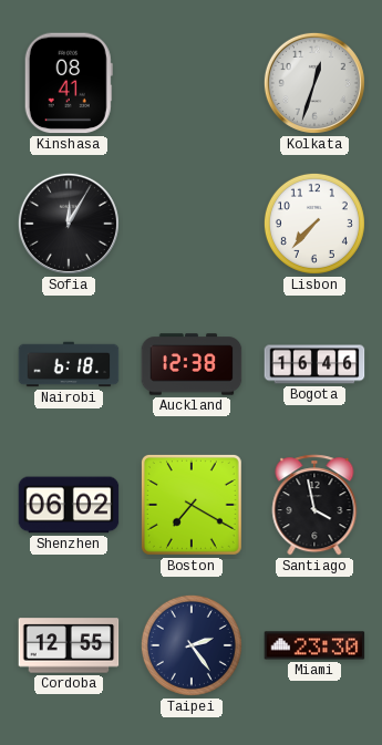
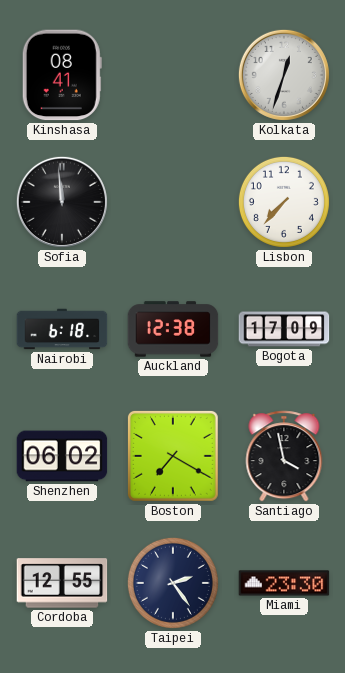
Sofia: 12:05 -> 11:59 (62, 202)
Bogota: 16:46 -> 17:09 (284, 329)
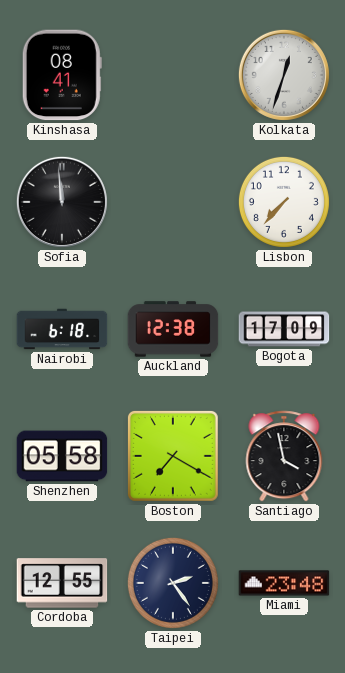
Shenzhen: 06:02 -> 05:58 (62, 456)
Miami: 23:30 -> 23:48 (284, 583)
